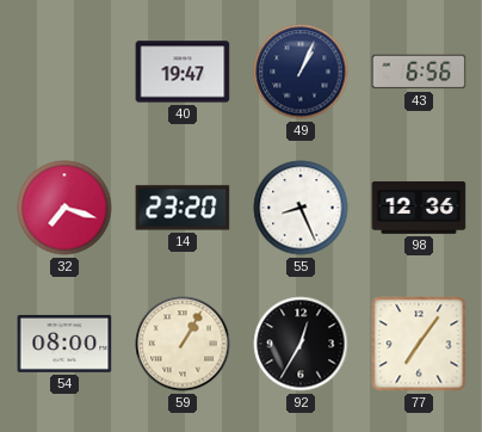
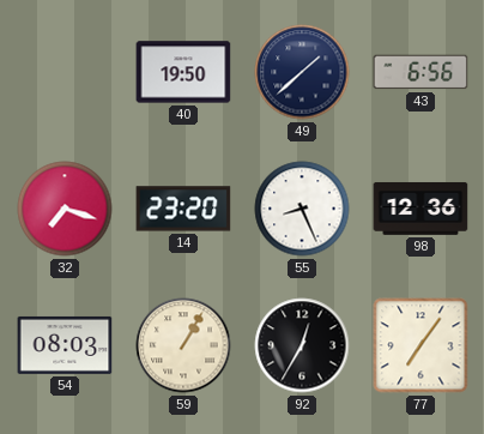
40: 19:47 -> 19:50 (183, 72)
49: 1:04 -> 1:38 (302, 72)
54: 08:00 -> 08:03 (65, 345)
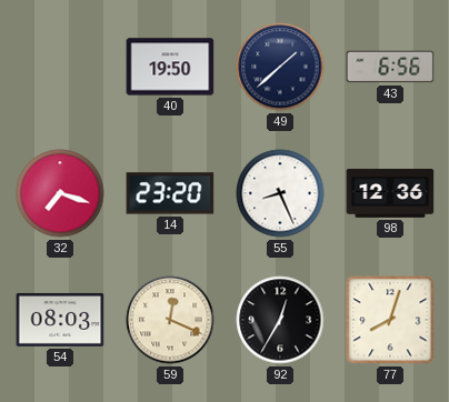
59: 1:05 -> 12:19 (170, 320)
77: 7:06 -> 8:03 (390, 320)
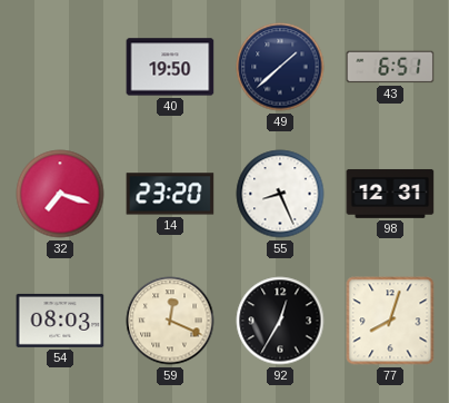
43: 6:56 -> 6:51 (390, 67)
98: 12:36 -> 12:31 (390, 194)
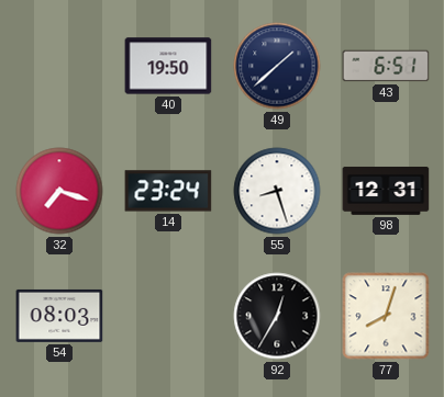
14: 23:20 -> 23:24 (168, 191)
55: 8:26 -> 8:27 (277, 191)
59: 12:19 -> none (170, 321)
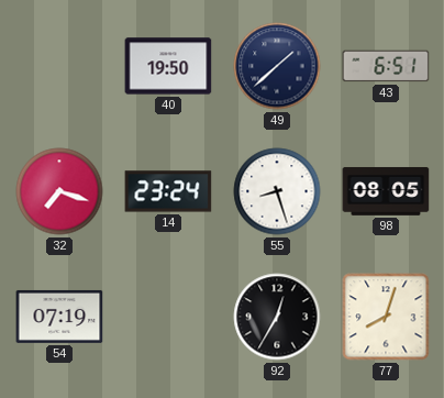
98: 12:31 -> 08:05 (386, 191)
54: 08:03 -> 07:19 (59, 317)
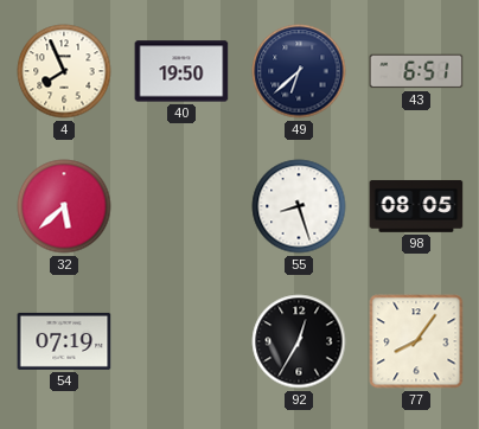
4: none -> 7:56 (64, 71)
49: 1:38 -> 6:38 (299, 71)
32: 7:18 -> 5:38 (64, 206)
14: 23:24 -> none (168, 191)
77: 8:03 -> 8:06 (416, 341)
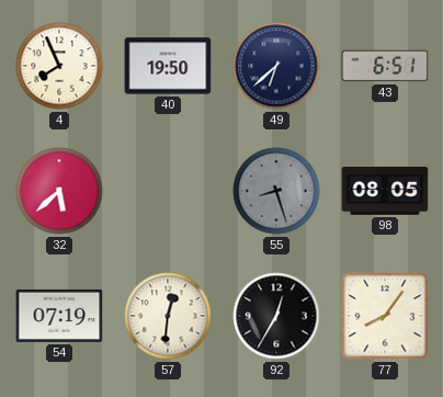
55 dial: white -> grey (276, 191)
57: none -> 12:31 (168, 316)
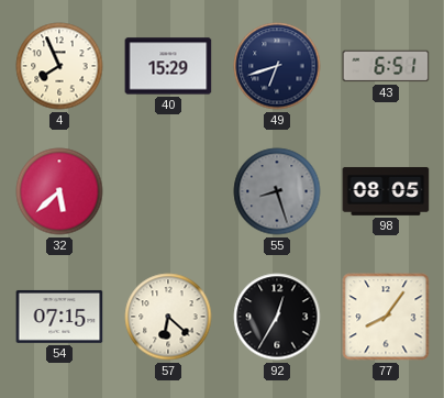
40: 19:50 -> 15:29 (168, 66)
49: 6:38 -> 6:42 (277, 66)
54: 07:19 -> 07:15 (59, 317)
57: 12:31 -> 6:22 (168, 317)
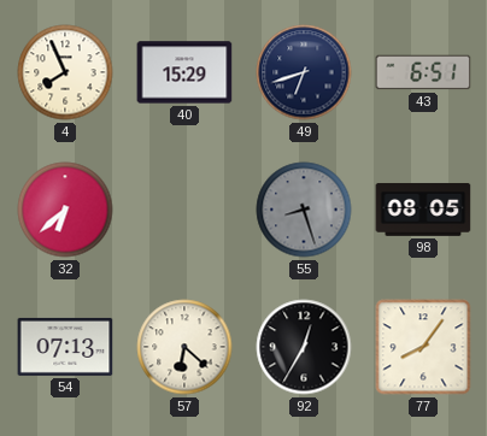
32: 5:38 -> 6:38 (65, 210)
54: 07:15 -> 07:13 (65, 347)
